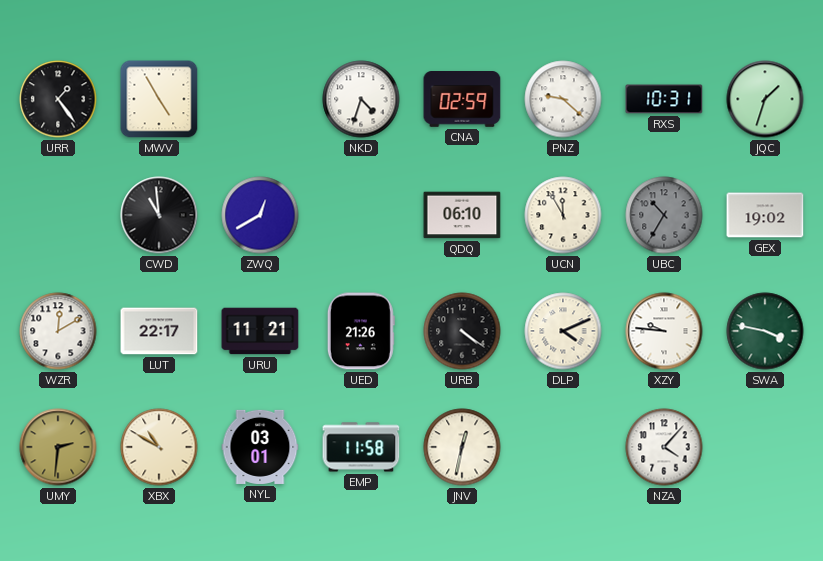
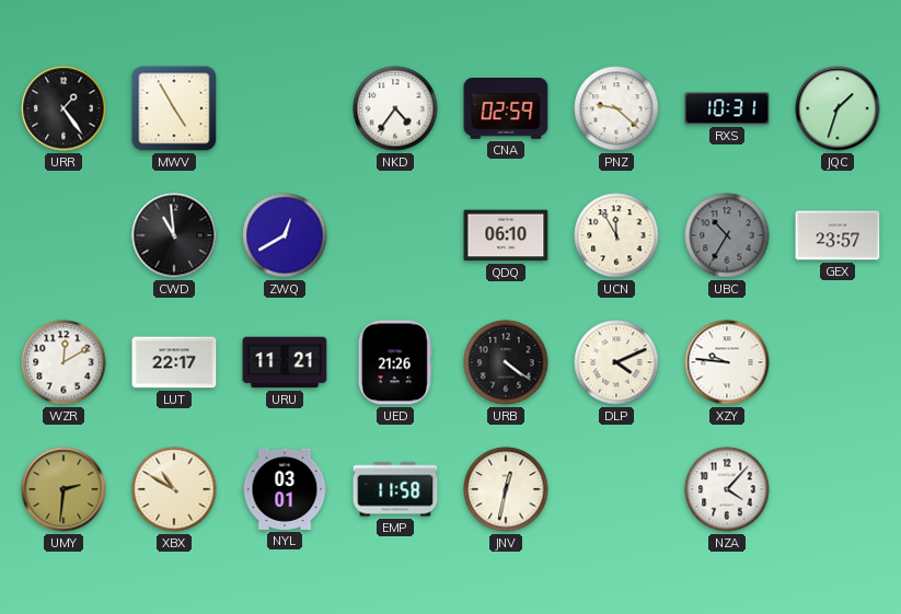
NKD: 4:33 -> 4:36 (395, 108)
GEX: 19:02 -> 23:57 (838, 235)
SWA: 3:47 -> none (765, 331)
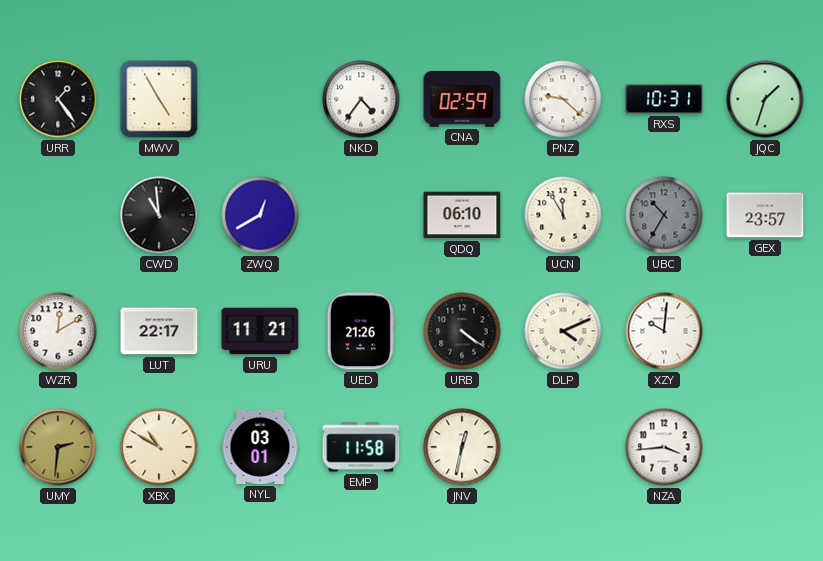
XZY: 9:46 -> 10:01 (664, 331)
NZA: 4:07 -> 3:44 (664, 447)
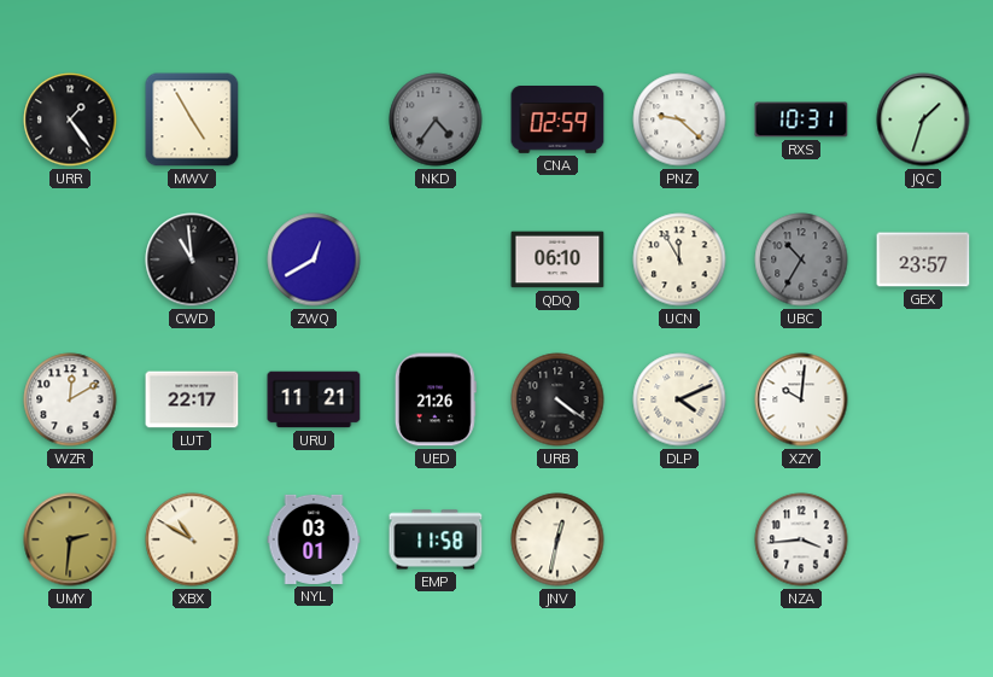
NKD dial: white -> grey (436, 119)
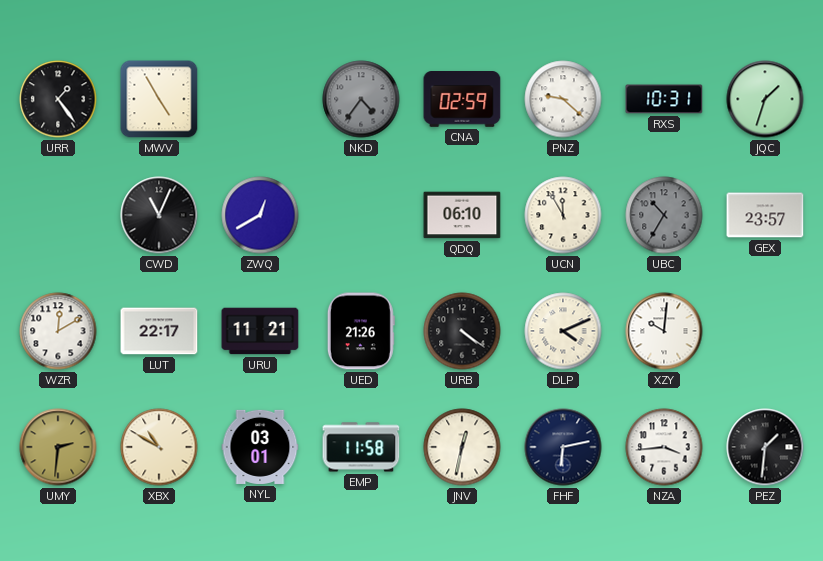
CWD: 10:59 -> 11:04 (159, 215)
FHF: none -> 6:13 (563, 447)
PEZ: none -> 1:31 (765, 447)
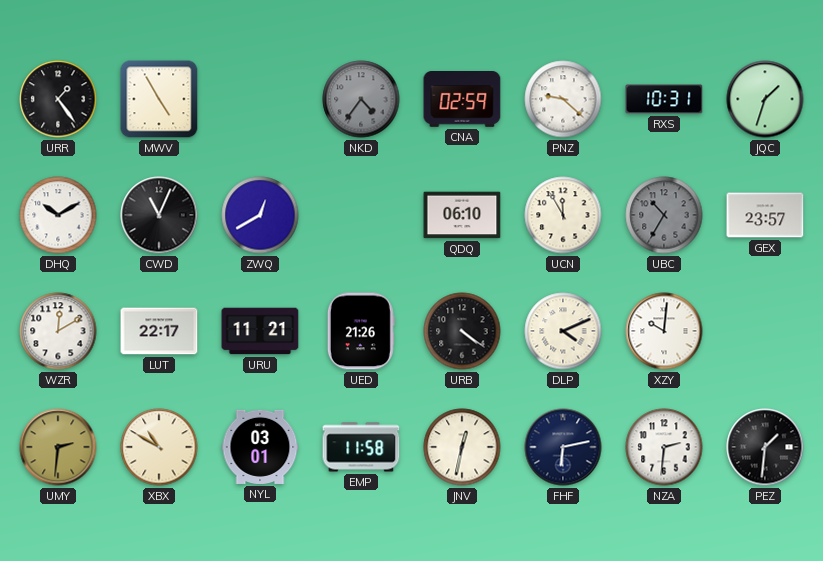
DHQ: none -> 10:10 (58, 215)
NZA: 3:44 -> 2:31 (664, 447)
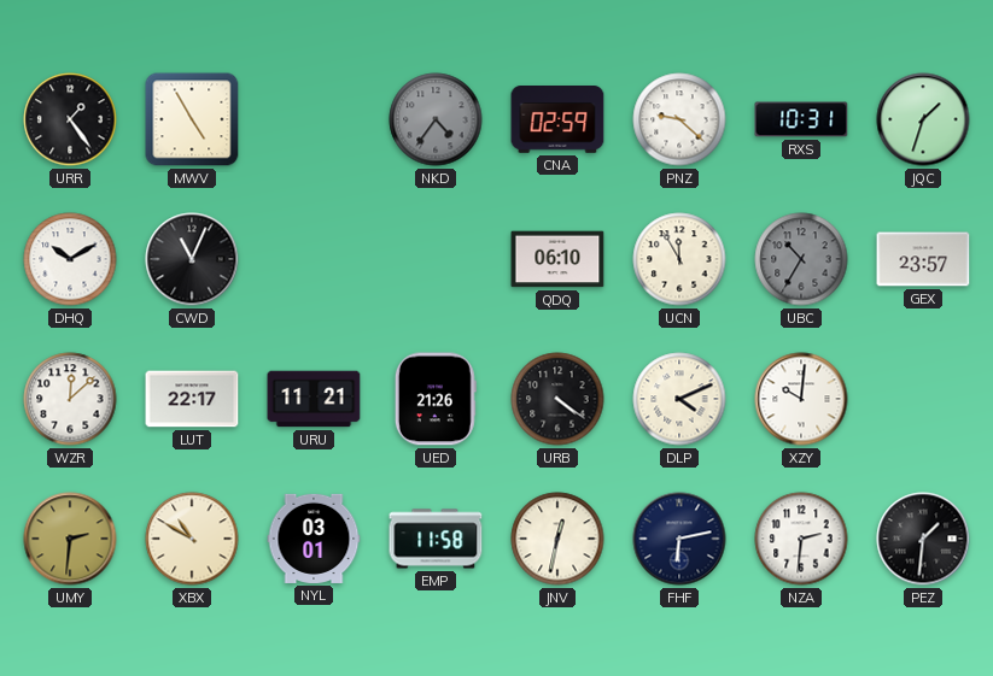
ZWQ: 12:40 -> none (260, 215)
WZR: 12:10 -> 12:08 (70, 399)
